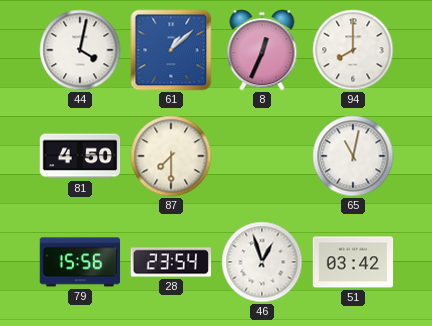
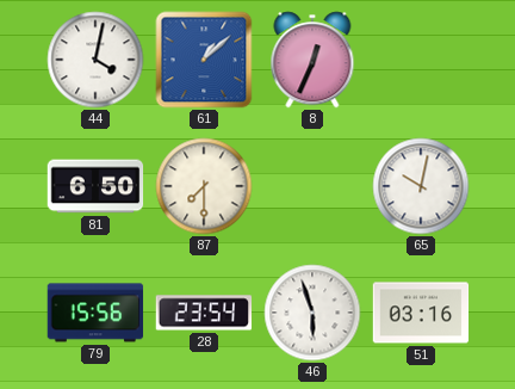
94: 8:00 -> none (353, 50)
81: 4:50 -> 6:50 (95, 186)
65: 11:02 -> 10:02 (421, 186)
46: 12:57 -> 5:57 (312, 313)
51: 03:42 -> 03:16 (421, 313)
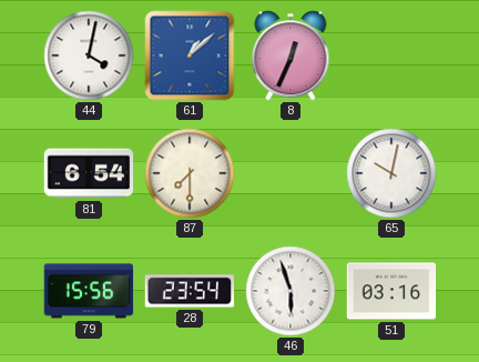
81: 6:50 -> 6:54 (89, 173)
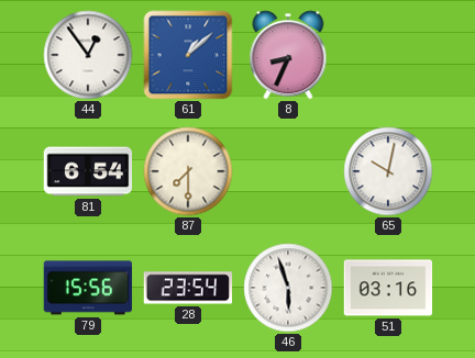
44: 4:02 -> 12:54 (88, 55)
8: 12:34 -> 8:34 (288, 55)
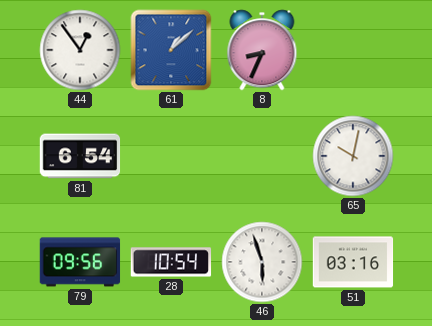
87: 7:30 -> none (188, 171)
79: 15:56 -> 09:56 (80, 262)
28: 23:54 -> 10:54 (171, 262)
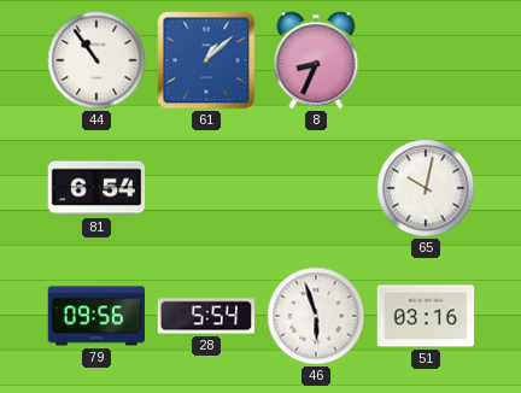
44: 12:54 -> 10:54 (96, 60)
28: 10:54 -> 5:54 (206, 316)
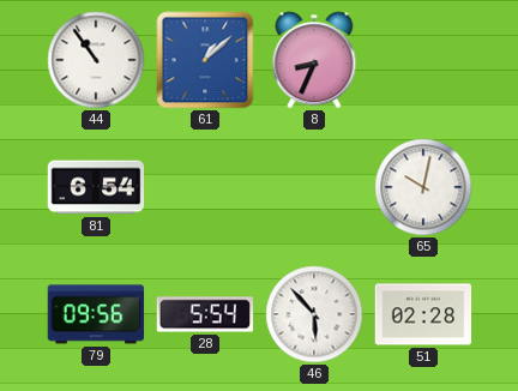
46: 5:57 -> 5:53 (314, 314)
51: 03:16 -> 02:28 (423, 314)
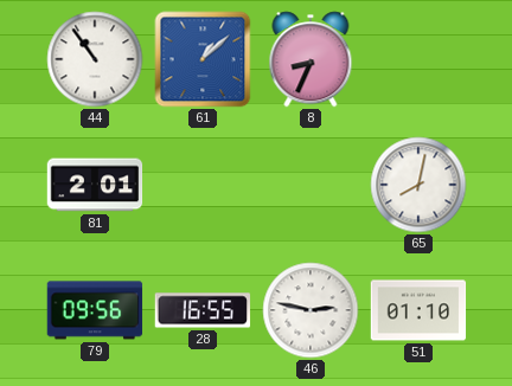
81: 6:54 -> 2:01 (95, 185)
65: 10:02 -> 8:02 (418, 185)
28: 5:54 -> 16:55 (203, 310)
46: 5:53 -> 2:47 (311, 310)
51: 02:28 -> 01:10 (418, 310)
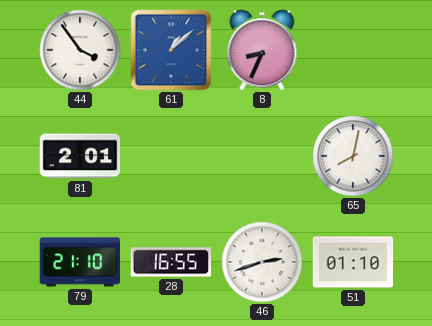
44: 10:54 -> 3:54 (80, 50)
79: 09:56 -> 21:10 (80, 262)
46: 2:47 -> 2:42 (262, 262)
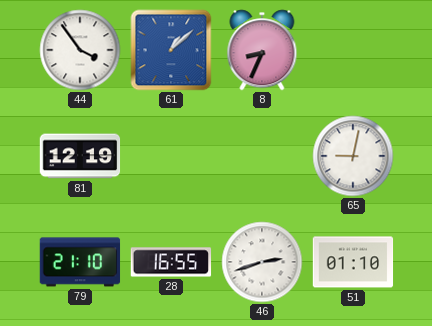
81: 2:01 -> 12:19 (80, 156)
65: 8:02 -> 9:02 (353, 156)
